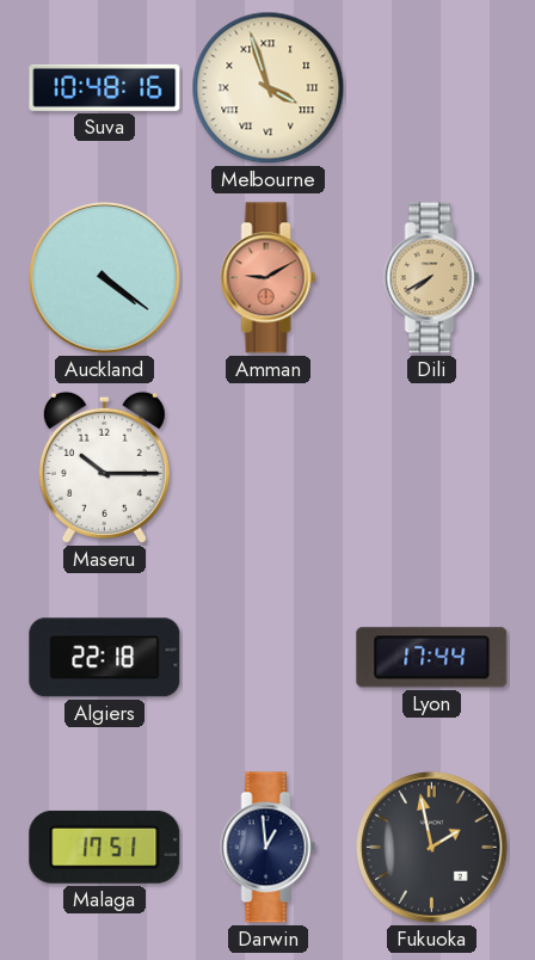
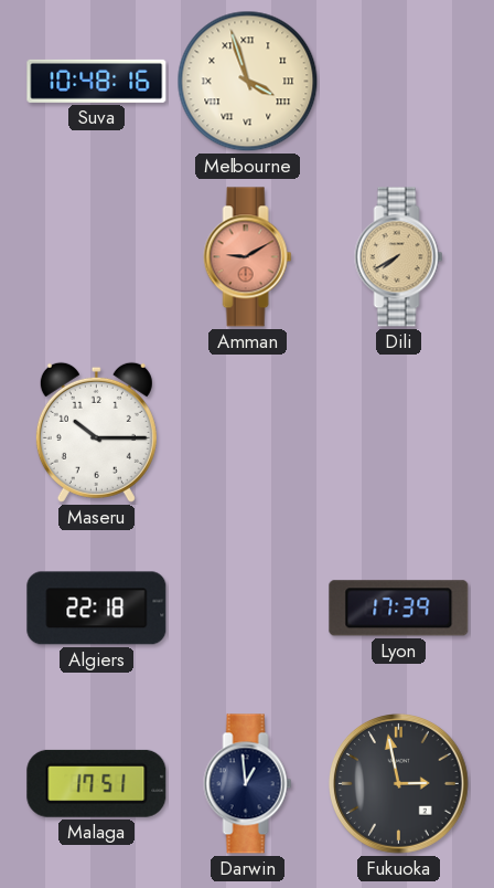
Auckland: 4:21 -> none (105, 278)
Lyon: 17:44 -> 17:39 (399, 609)
Fukuoka: 1:58 -> 2:58 (399, 784)
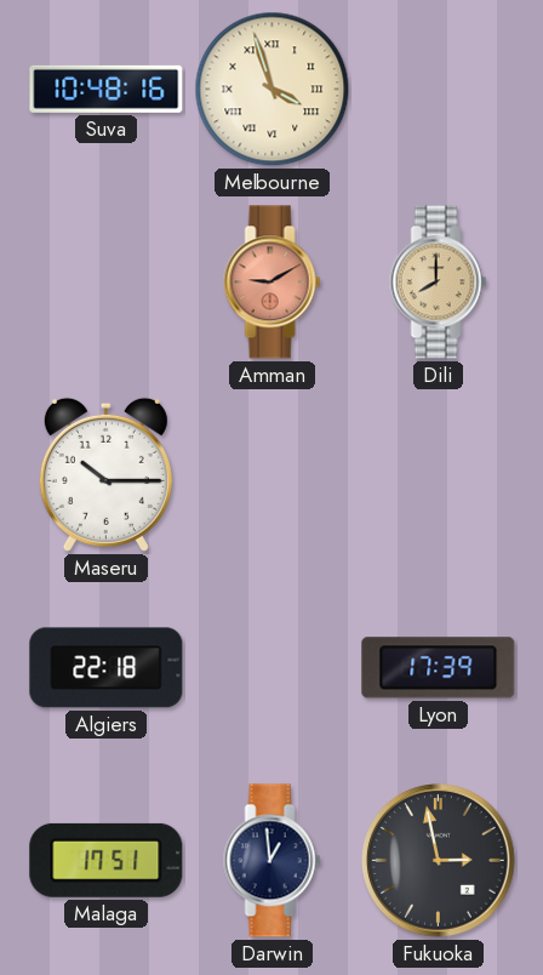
Dili: 7:40 -> 8:00 (439, 283)
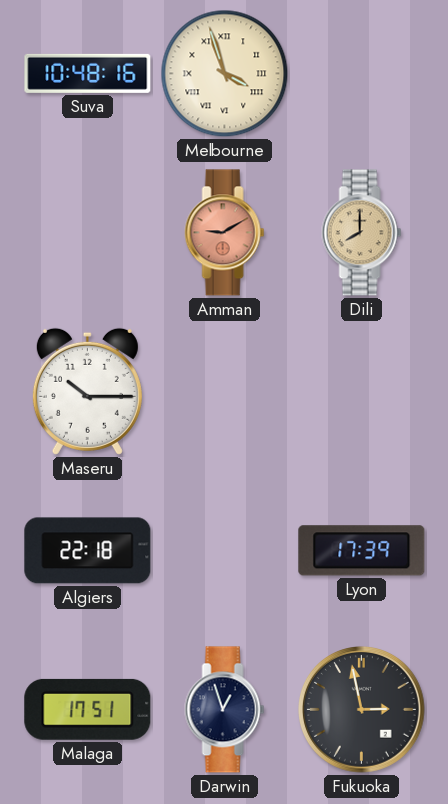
Darwin: 12:59 -> 12:57 (225, 710)
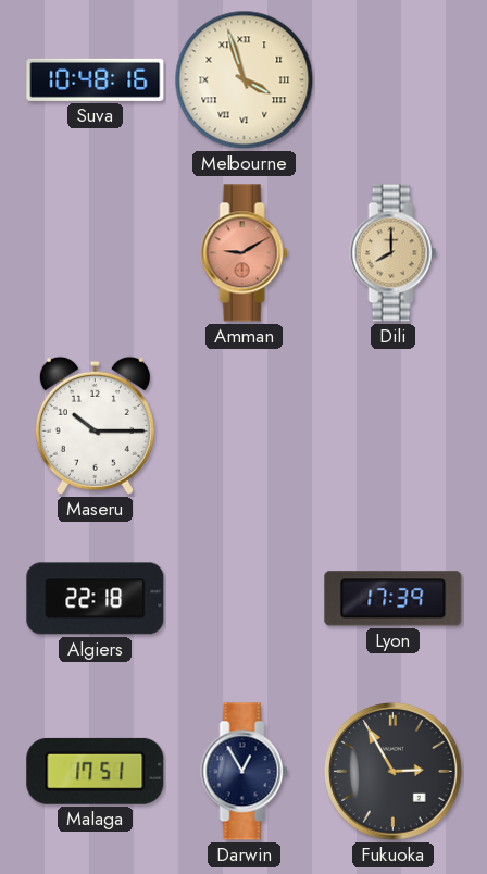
Darwin: 12:57 -> 12:55 (245, 772)
Fukuoka: 2:58 -> 2:55 (394, 772)
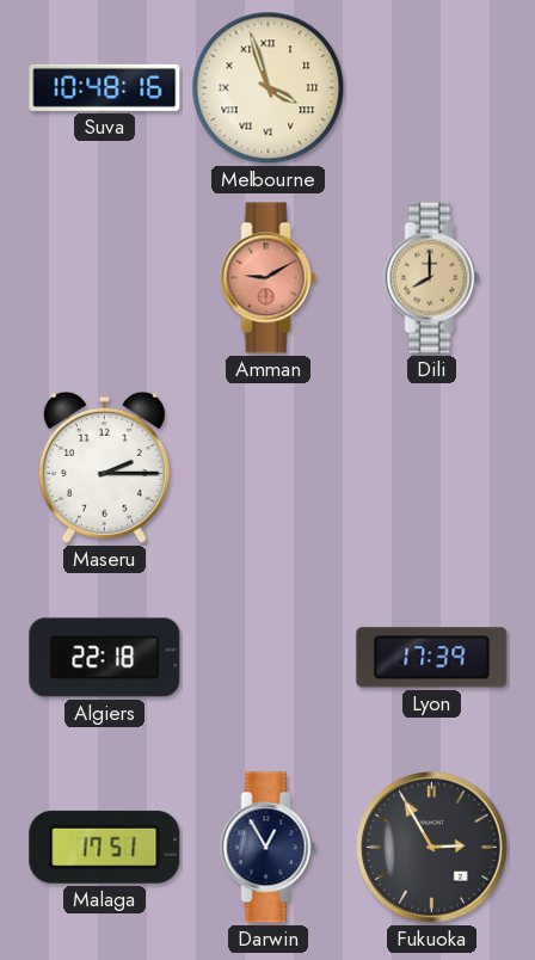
Maseru: 10:15 -> 2:15 (104, 467)
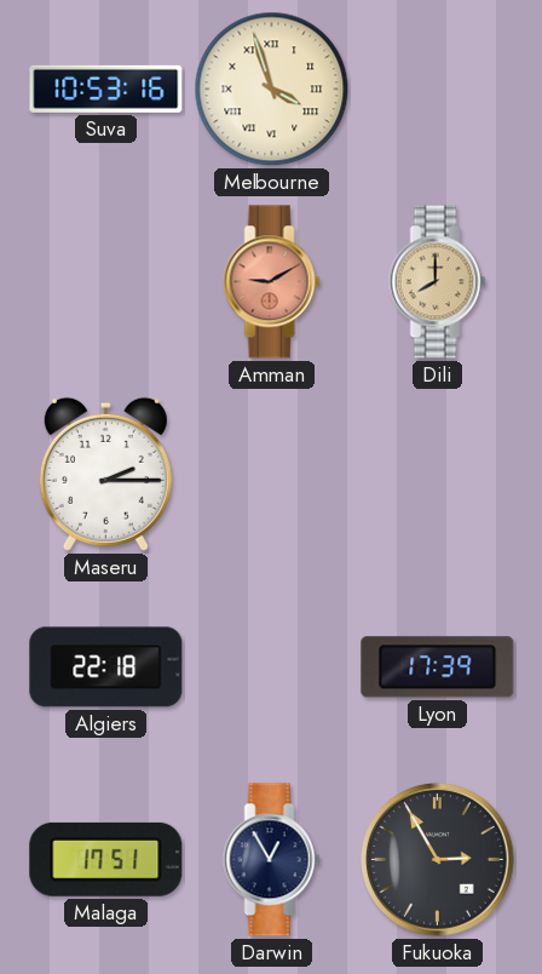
Suva: 10:48 -> 10:53 (106, 88)
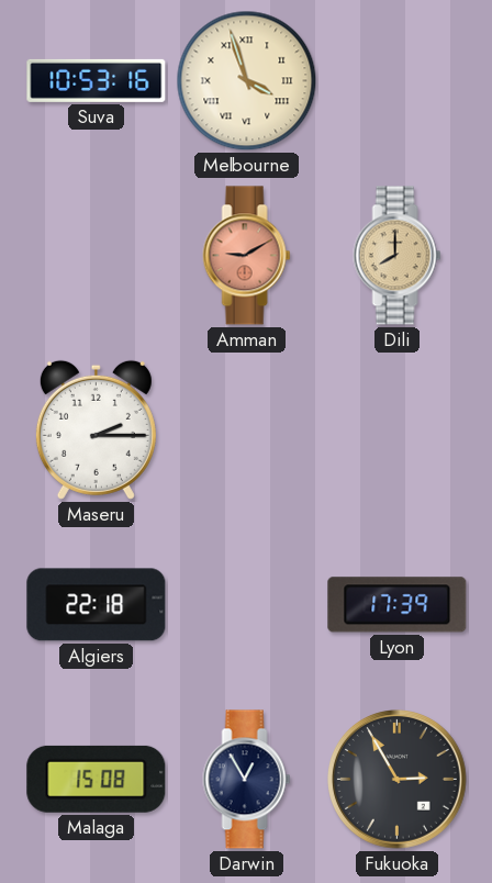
Malaga: 17:51 -> 15:08 (97, 779)
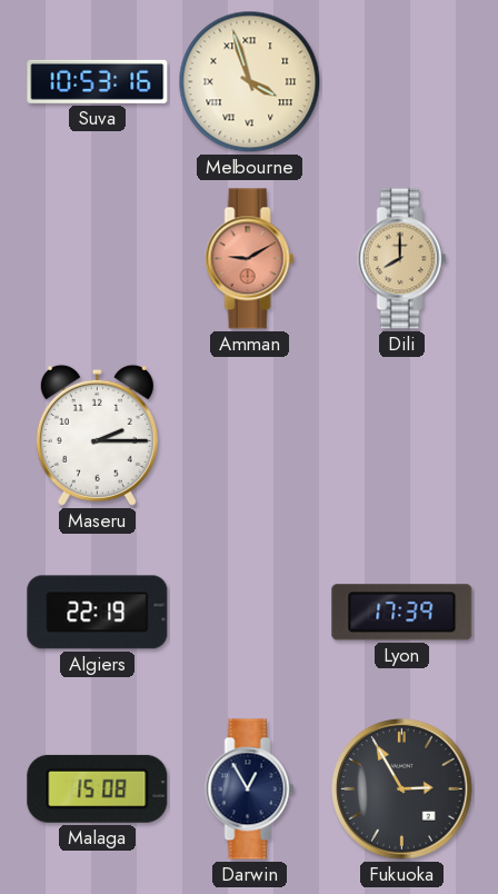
Algiers: 22:18 -> 22:19 (98, 613)
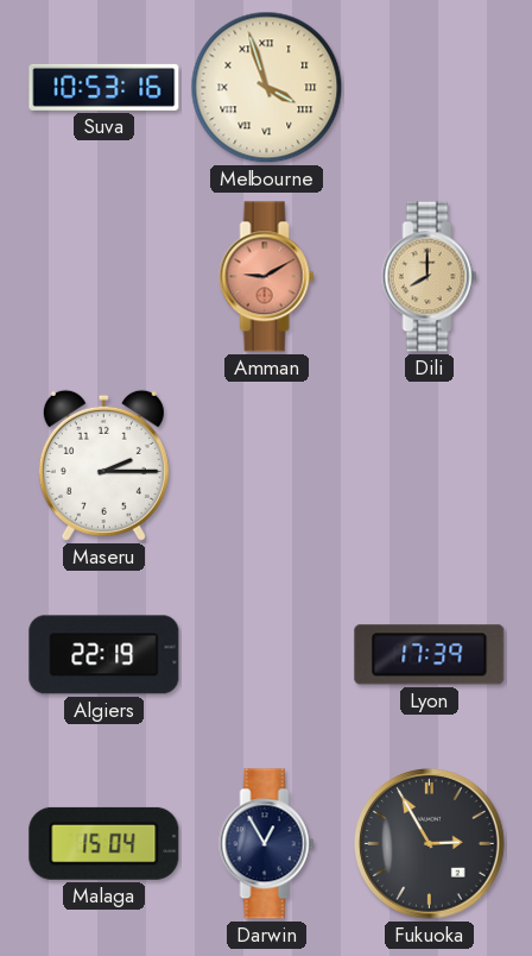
Malaga: 15:08 -> 15:04 (104, 843)
